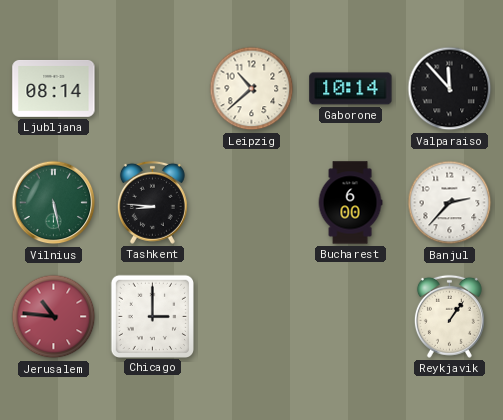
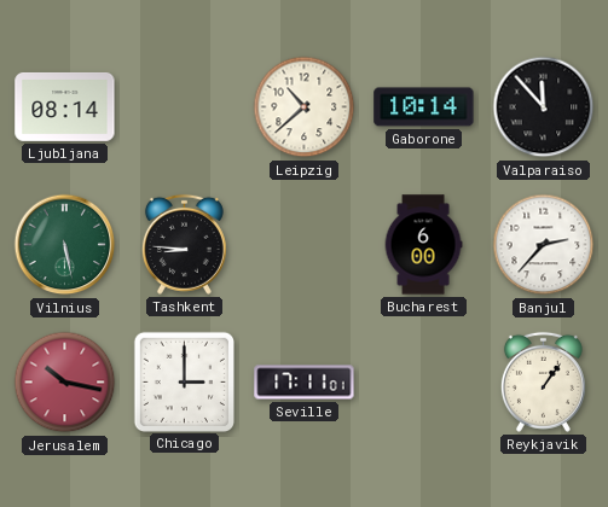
Jerusalem: 10:46 -> 10:17 (65, 383)
Seville: none -> 17:11 (305, 383)
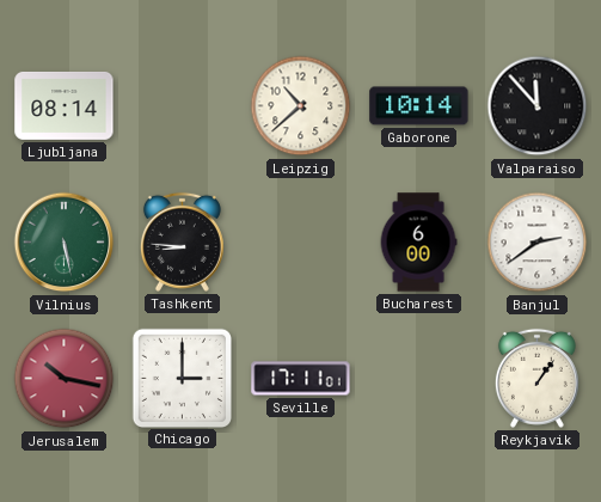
Banjul: 2:37 -> 2:39 (538, 243)
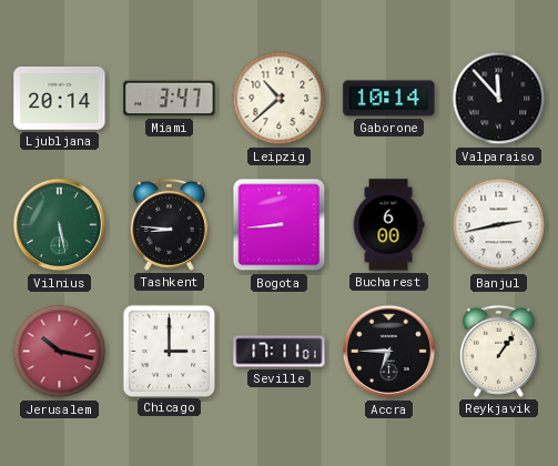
Ljubljana: 08:14 -> 20:14 (60, 98)
Miami: none -> 3:47 (170, 99)
Bogota: none -> 8:44 (280, 225)
Banjul: 2:39 -> 2:43 (499, 225)
Accra: none -> 6:45 (389, 352)
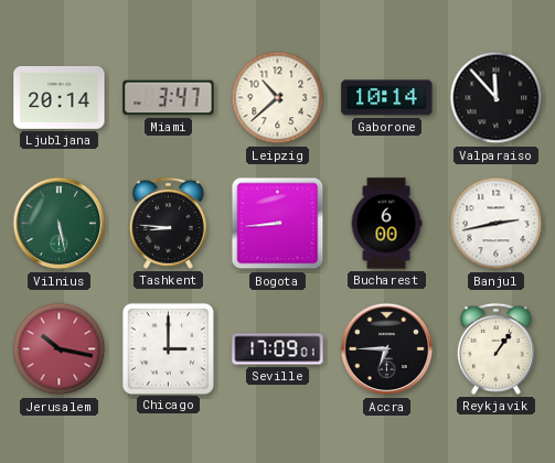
Seville: 17:11 -> 17:09 (278, 349)
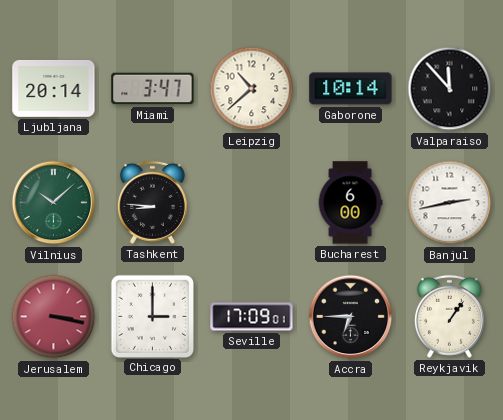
Vilnius: 5:28 -> 10:08 (54, 203)
Bogota: 8:44 -> none (278, 224)
Jerusalem: 10:17 -> 3:17 (54, 317)
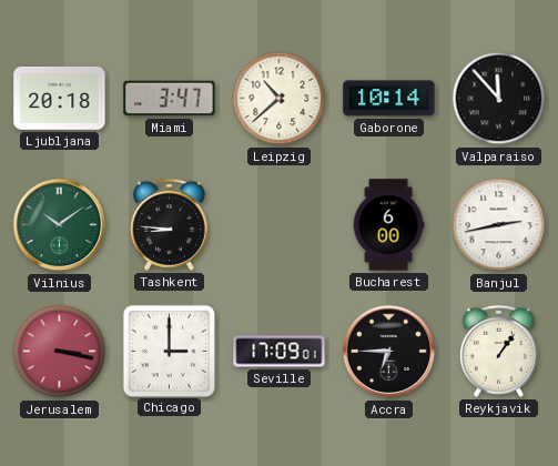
Ljubljana: 20:14 -> 20:18 (60, 98)
Vilnius: 10:08 -> 10:09 (60, 225)
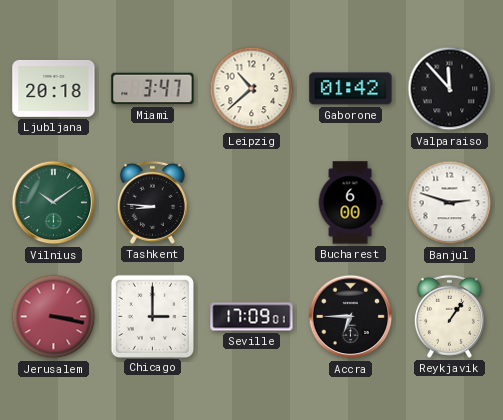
Gaborone: 10:14 -> 01:42 (351, 89)
Banjul: 2:43 -> 2:48 (450, 203)
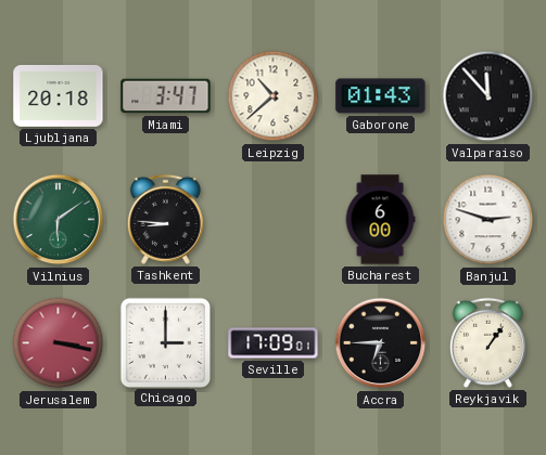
Gaborone: 01:42 -> 01:43 (381, 96)
Vilnius: 10:09 -> 6:09 (59, 220)
